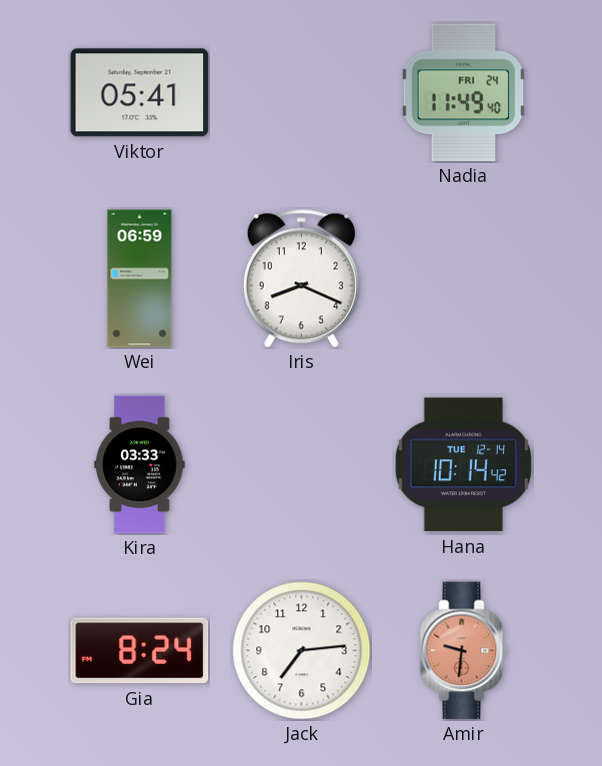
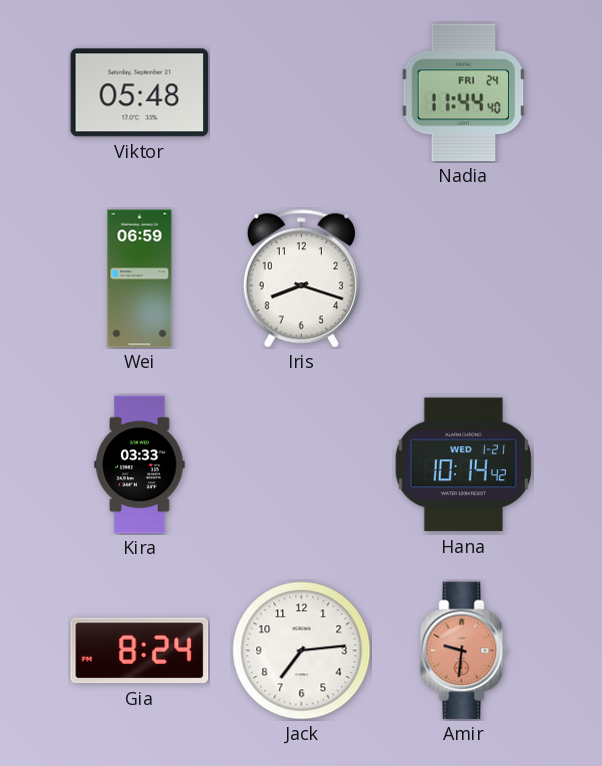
Viktor: 05:41 -> 05:48 (140, 93)
Nadia: 11:49 -> 11:44 (464, 93)
Iris: 8:19 -> 8:18 (301, 279)
Hana date: TUE 12-14 -> WED 1-21 (463, 465)
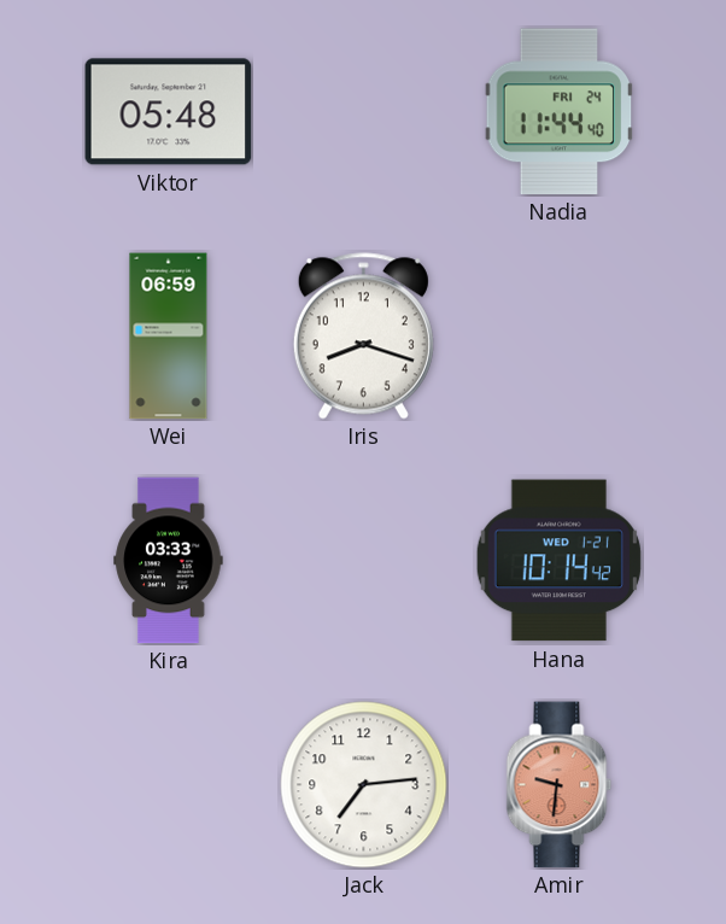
Gia: 8:24 -> none (140, 651)
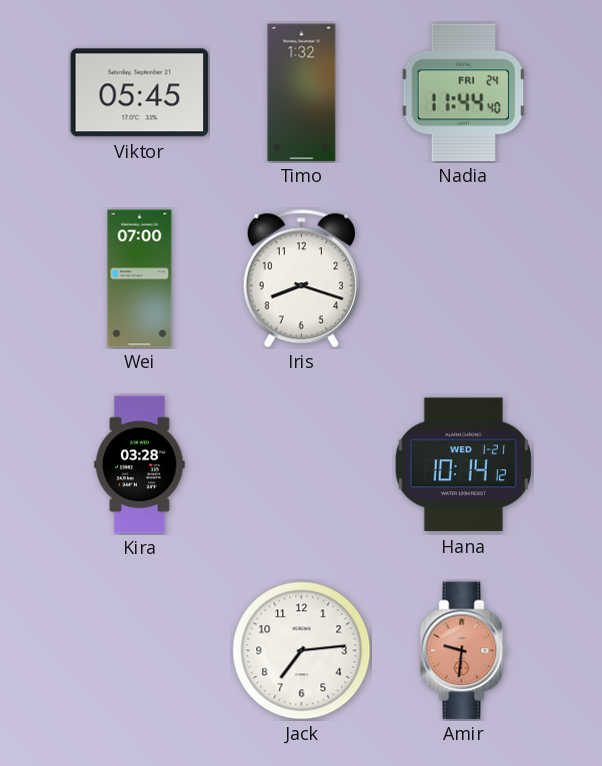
Viktor: 05:48 -> 05:45 (140, 93)
Timo: none -> 1:32 (302, 93)
Wei: 06:59 -> 07:00 (140, 279)
Kira: 03:33 -> 03:28 (140, 465)
Hana: 10:14:42 -> 10:14:12 (463, 465)
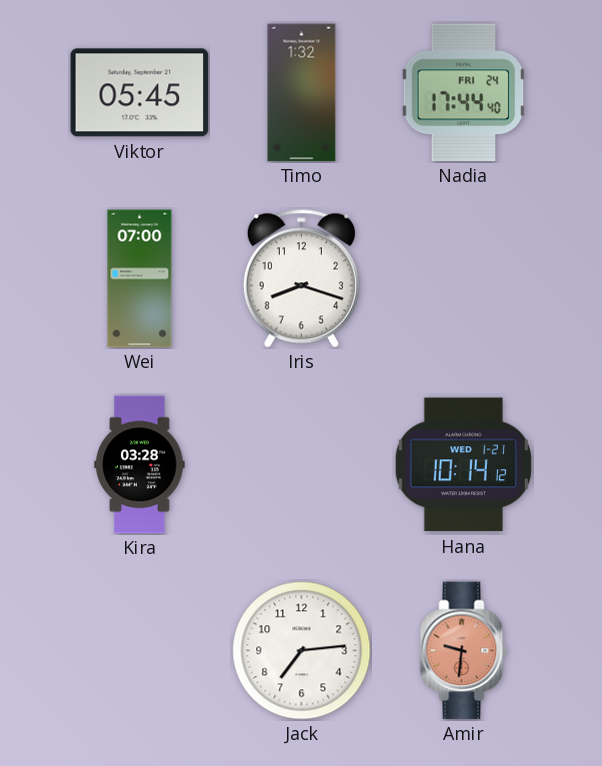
Nadia: 11:44 -> 17:44 (464, 93)
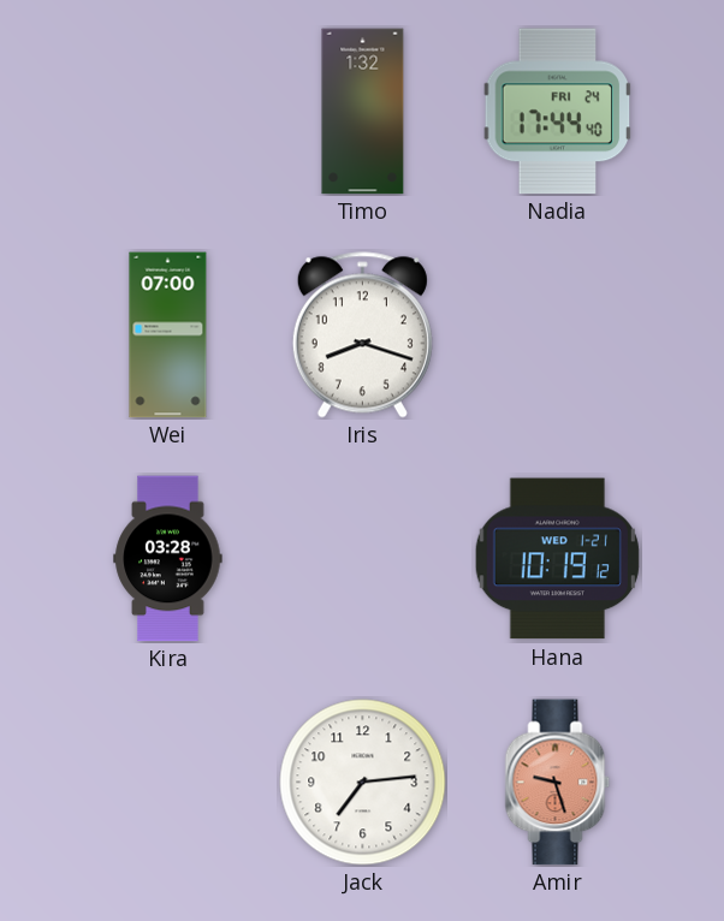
Viktor: 05:45 -> none (140, 93)
Hana: 10:14 -> 10:19 (557, 559)
Amir: 9:31 -> 9:27 (558, 783)
